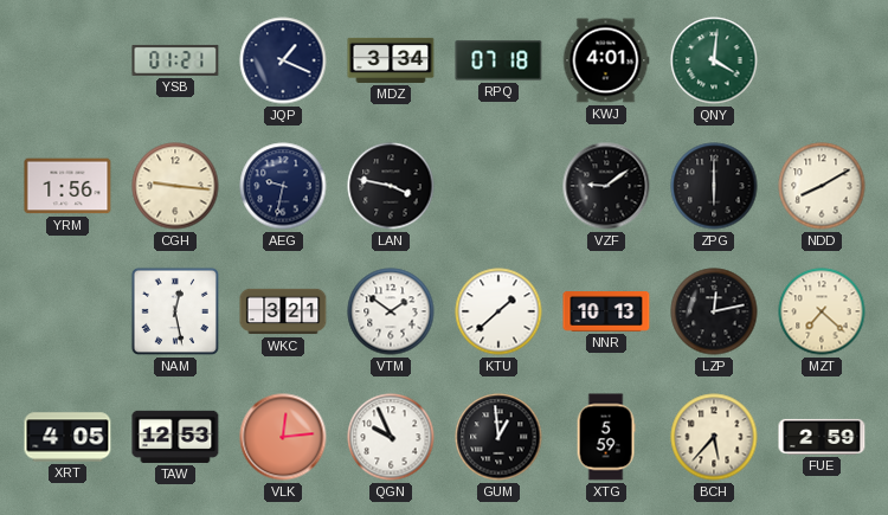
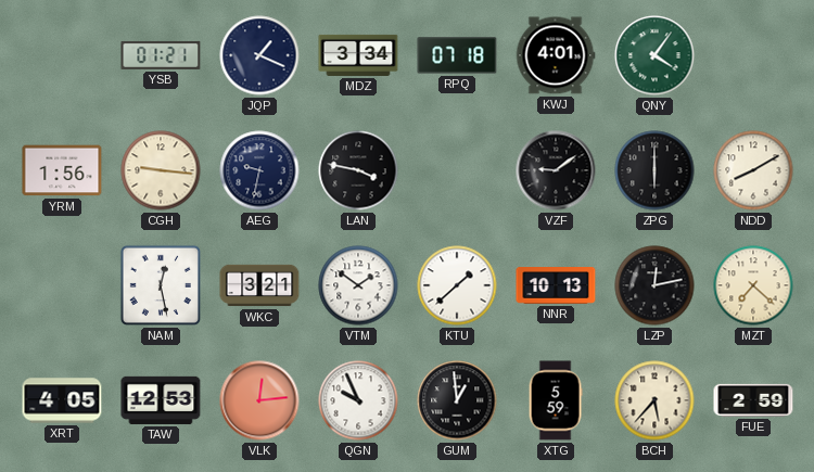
QNY: 4:01 -> 4:06 (654, 55)
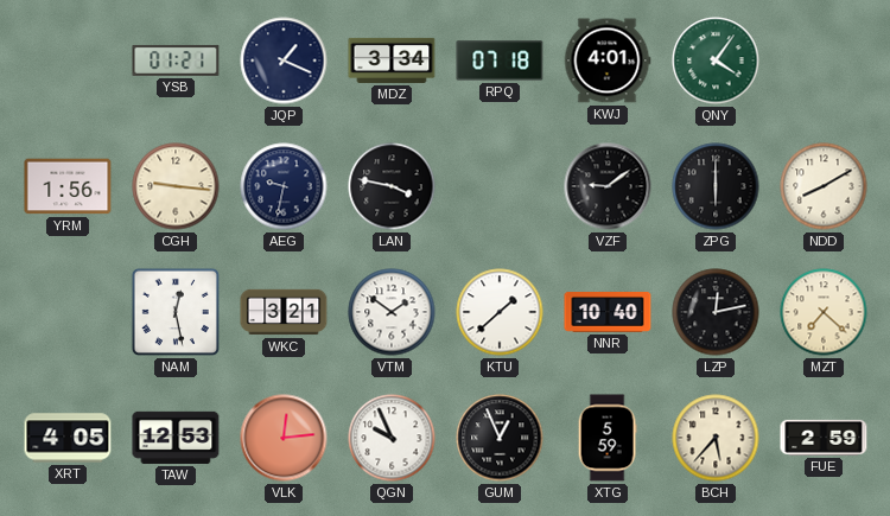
NNR: 10:13 -> 10:40 (608, 313)
GUM: 12:59 -> 12:56 (500, 438)
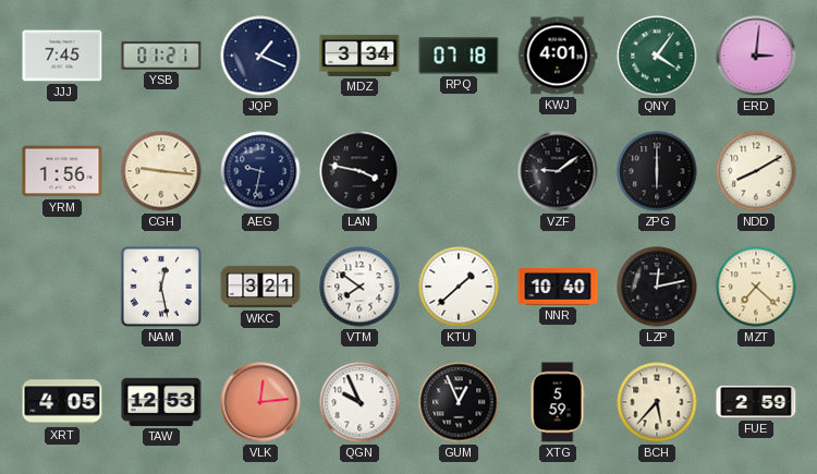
JJJ: none -> 7:45 (62, 56)
ERD: none -> 3:01 (756, 56)
VTM: 1:51 -> 7:51 (359, 287)
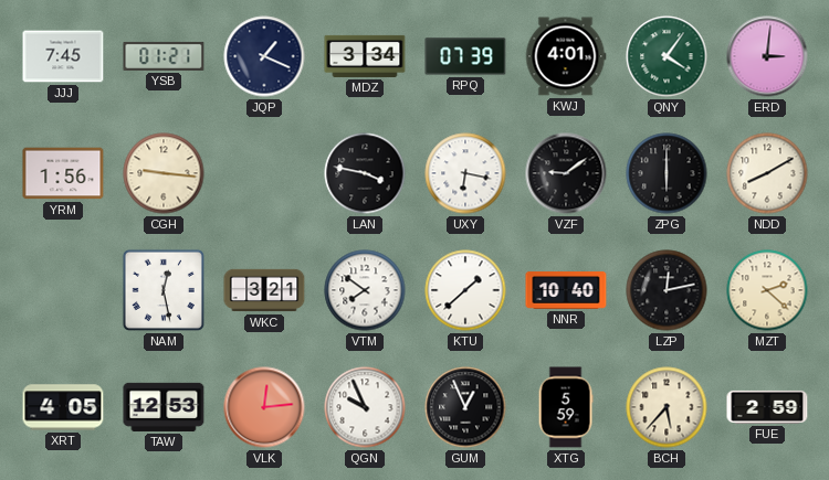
RPQ: 07:18 -> 07:39 (465, 56)
AEG: 9:32 -> none (260, 171)
UXY: none -> 6:17 (465, 173)
MZT: 7:22 -> 2:22 (767, 290)
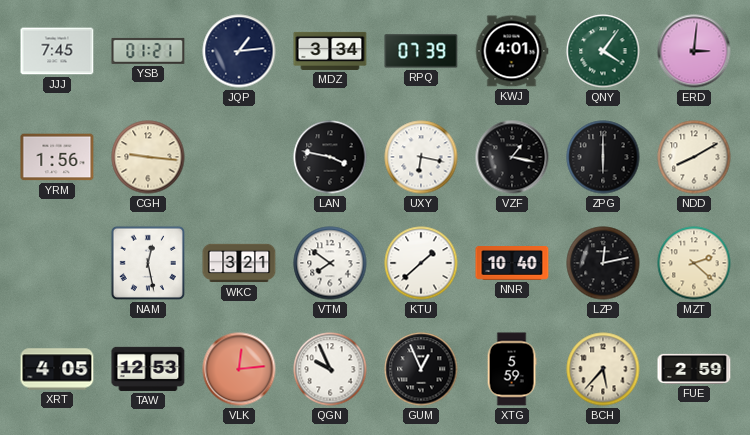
JQP: 1:19 -> 1:14 (239, 51)
VZF: 9:09 -> 1:17 (512, 157)
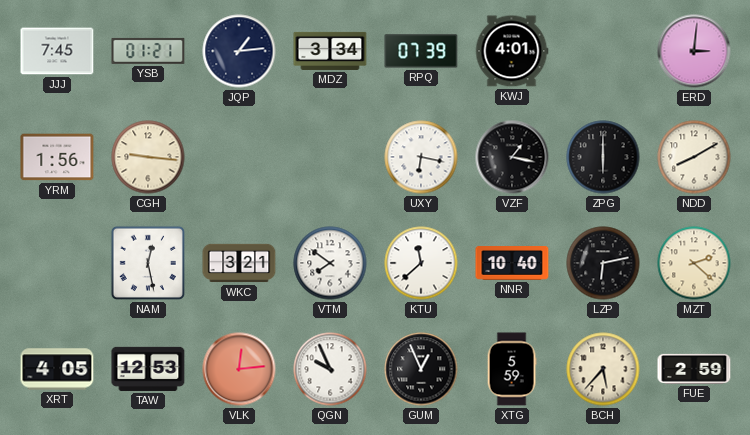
QNY: 4:06 -> none (603, 51)
LAN: 3:47 -> none (330, 157)
KTU: 1:38 -> 11:38 (421, 263)
LZP: 12:13 -> 6:13 (603, 263)
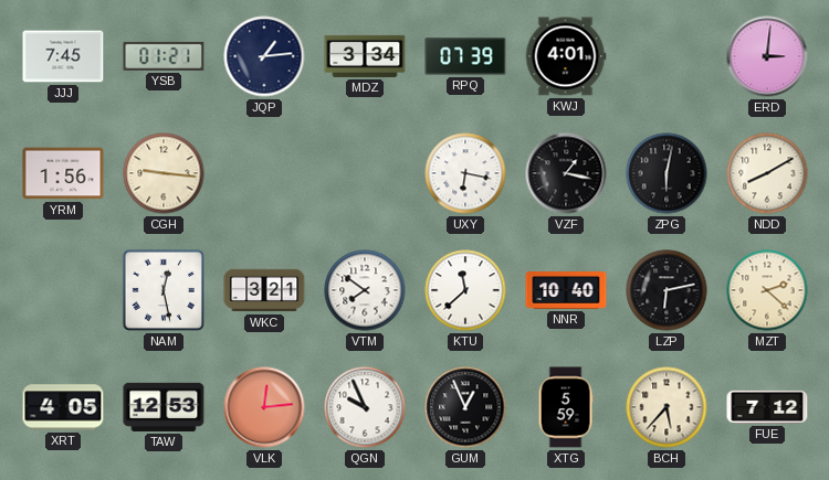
ZPG: 6:00 -> 6:02 (667, 173)
FUE: 2:59 -> 7:12 (767, 407)
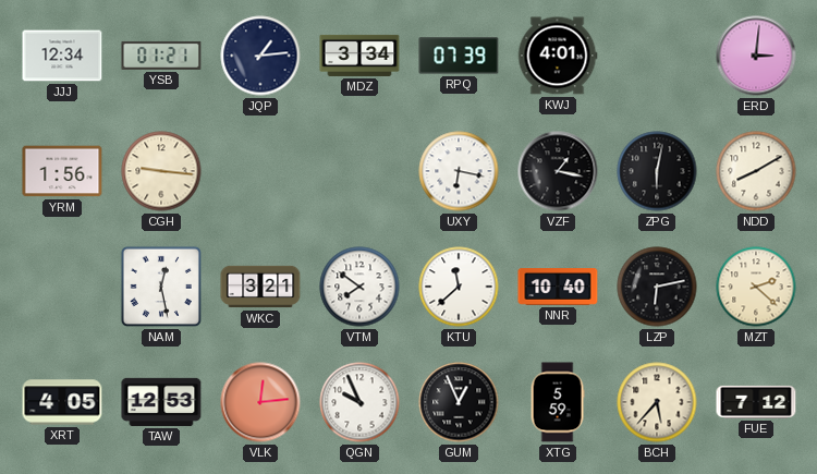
JJJ: 7:45 -> 12:34 (62, 56)
